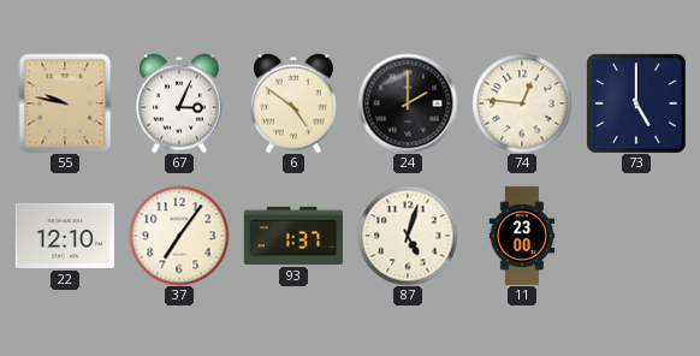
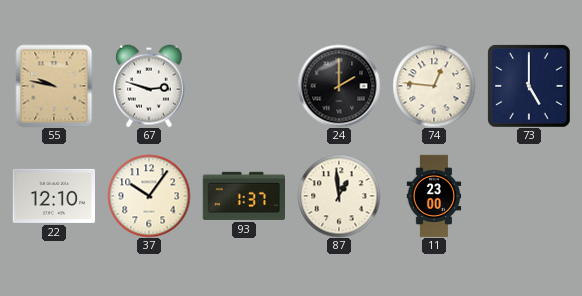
67: 3:04 -> 2:48 (150, 86)
6: 4:51 -> none (295, 103)
37: 7:06 -> 10:06 (149, 196)
87: 5:03 -> 12:59 (339, 196)
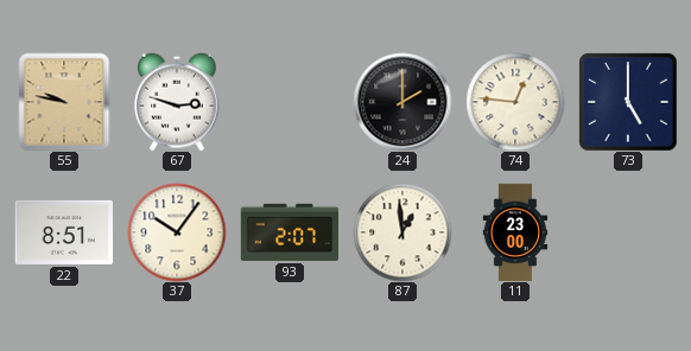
22: 12:10 -> 8:51 (63, 232)
93: 1:37 -> 2:07 (289, 232)
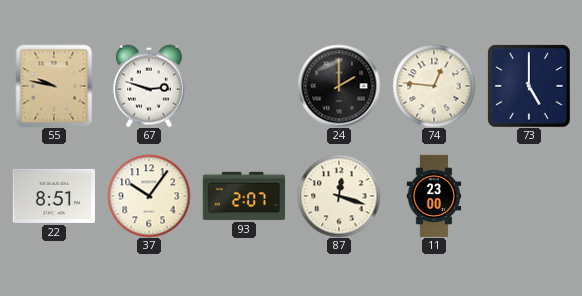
87: 12:59 -> 12:18 (339, 196)
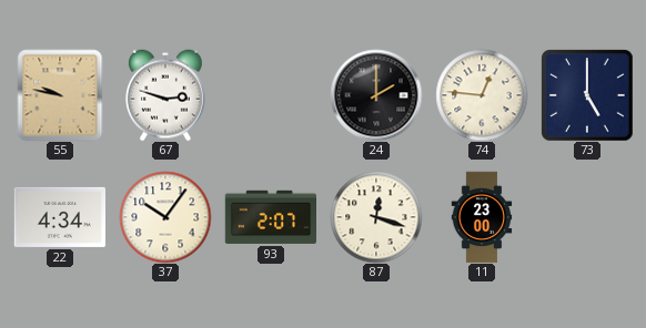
22: 8:51 -> 4:34 (59, 217)
